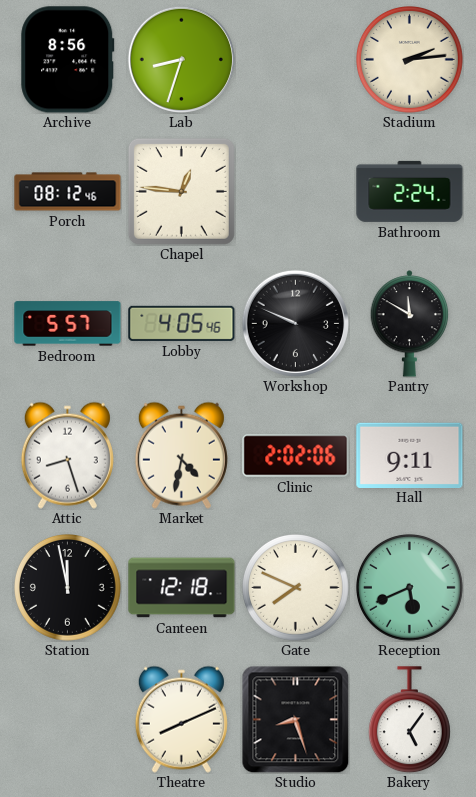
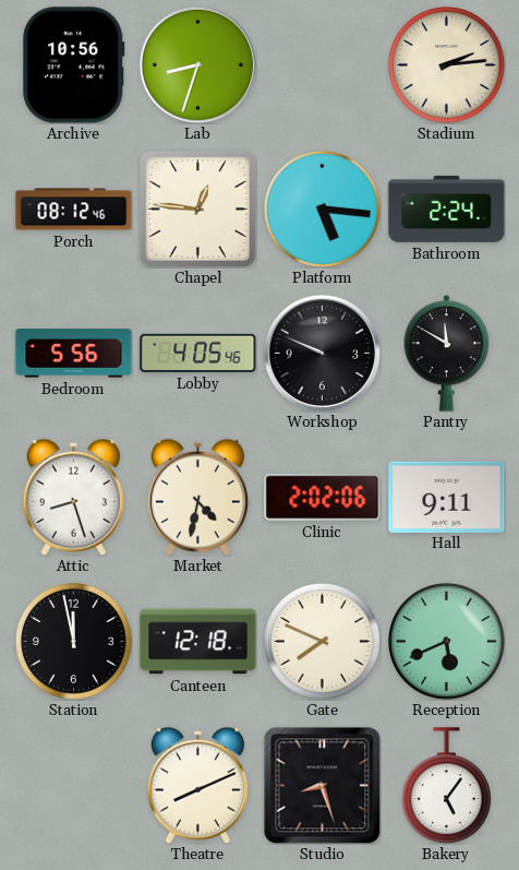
Archive: 8:56 -> 10:56 (74, 65)
Platform: none -> 5:16 (323, 210)
Bedroom: 5:57 -> 5:56 (74, 354)
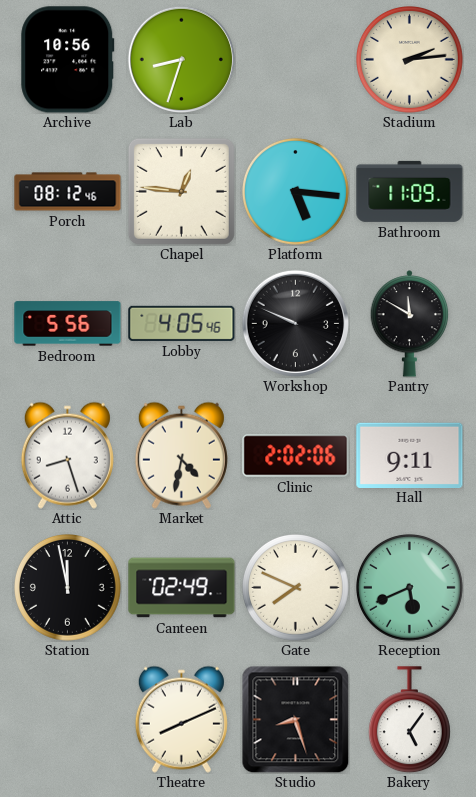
Bathroom: 2:24 -> 11:09 (410, 191)
Canteen: 12:18 -> 02:49 (182, 588)
